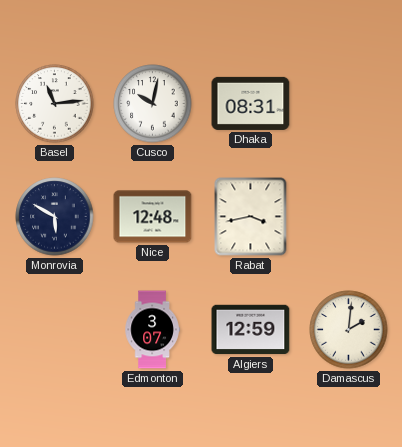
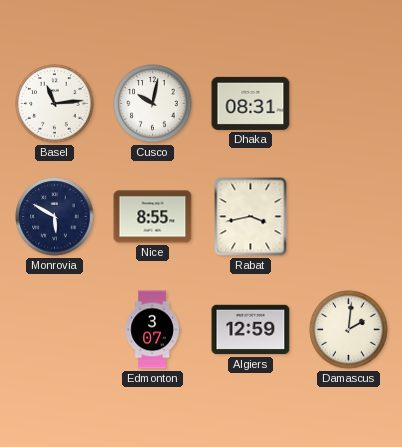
Nice: 12:48 -> 8:55 (153, 217)
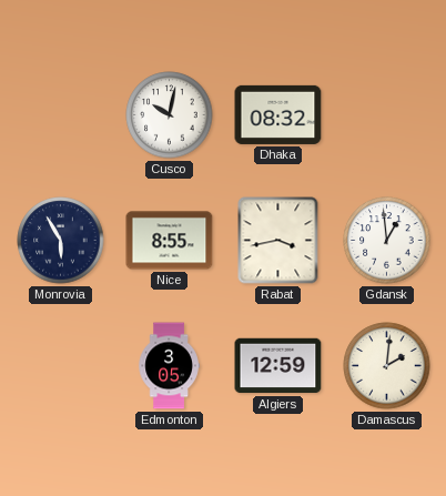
Basel: 11:14 -> none (55, 104)
Dhaka: 08:31 -> 08:32 (278, 114)
Monrovia: 5:50 -> 5:55 (61, 241)
Gdansk: none -> 12:59 (387, 241)
Edmonton: 3:07 -> 3:05 (169, 366)
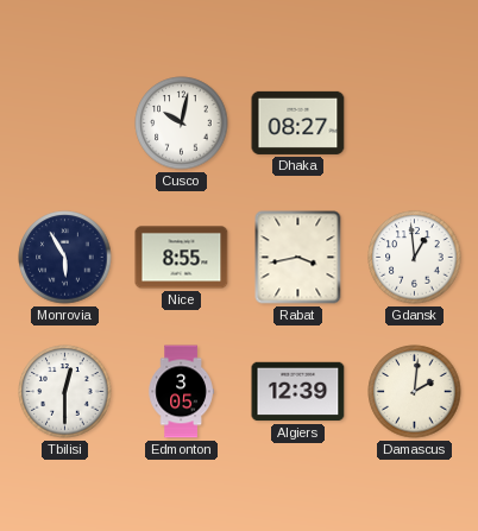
Dhaka: 08:32 -> 08:27 (298, 122)
Tbilisi: none -> 12:30 (65, 392)
Algiers: 12:59 -> 12:39 (298, 392)
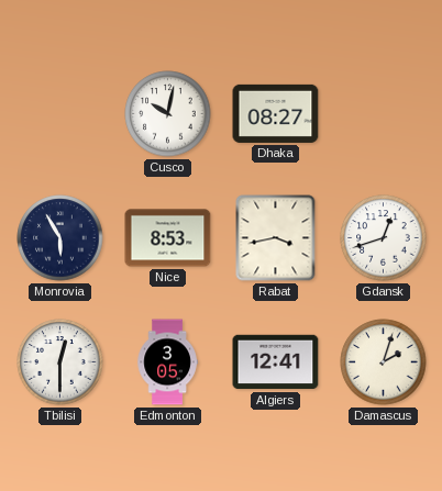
Nice: 8:55 -> 8:53 (168, 238)
Gdansk: 12:59 -> 12:42 (384, 238)
Algiers: 12:39 -> 12:41 (276, 362)
Damascus: 2:01 -> 2:03 (384, 362)
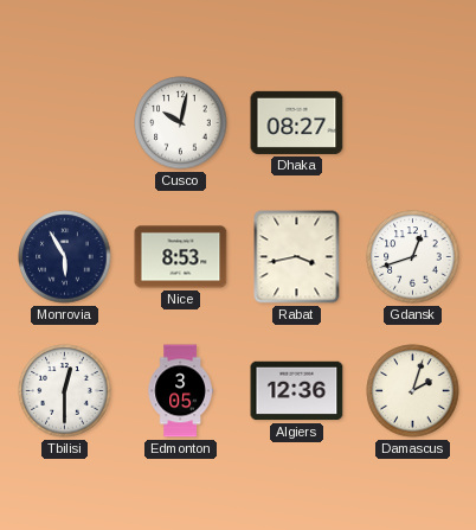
Algiers: 12:41 -> 12:36 (297, 391)
